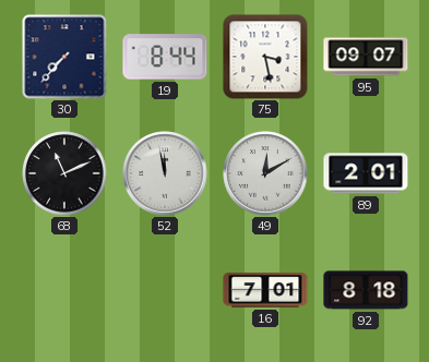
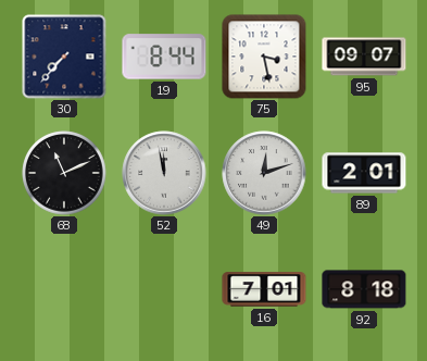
49: 12:10 -> 12:12 (264, 173)
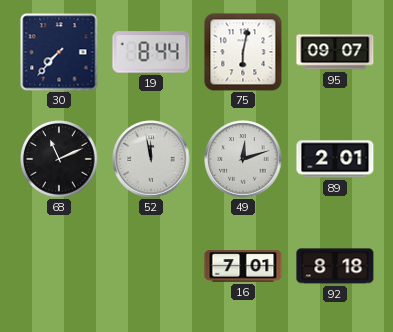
75: 3:28 -> 6:02 (243, 52)
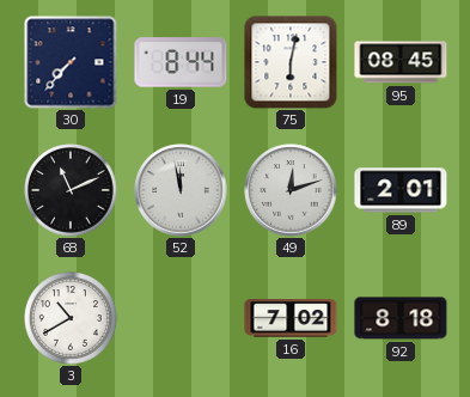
95: 09:07 -> 08:45 (401, 62)
3: none -> 10:40 (71, 318)
16: 7:01 -> 7:02 (291, 318)
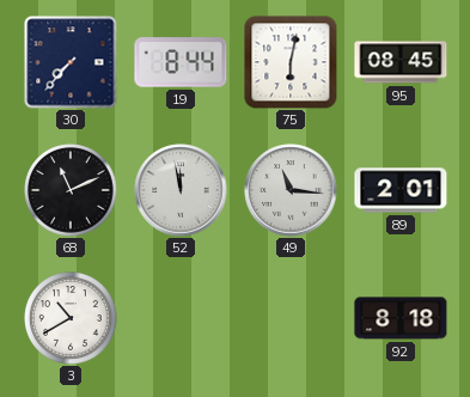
49: 12:12 -> 11:16 (291, 190)
16: 7:02 -> none (291, 318)
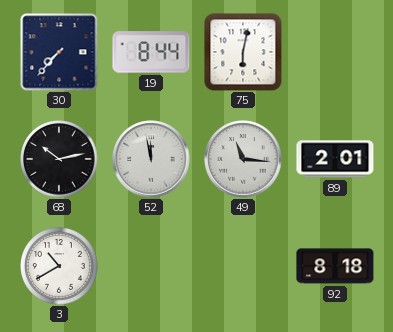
95: 08:45 -> none (401, 62)
68: 11:11 -> 10:13 (59, 159)
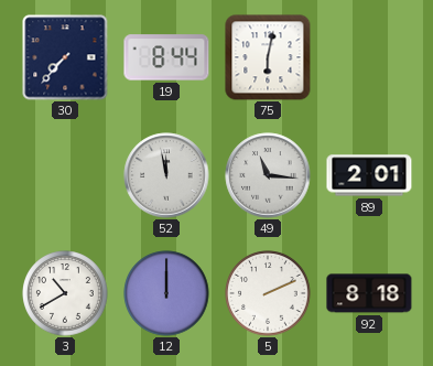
68: 10:13 -> none (59, 159)
12: none -> 12:00 (166, 293)
5: none -> 2:11 (268, 293)
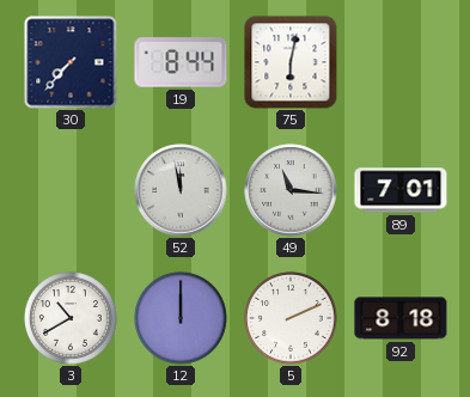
89: 2:01 -> 7:01 (401, 190)
